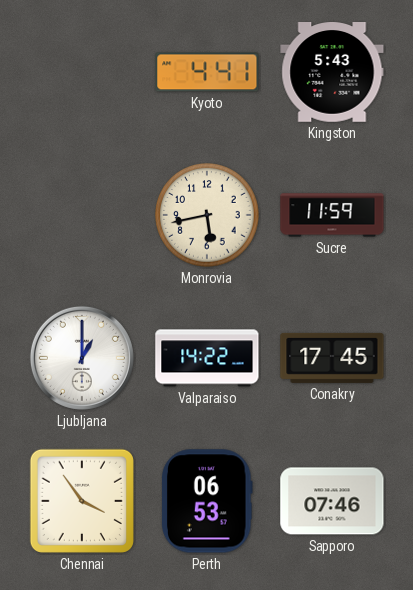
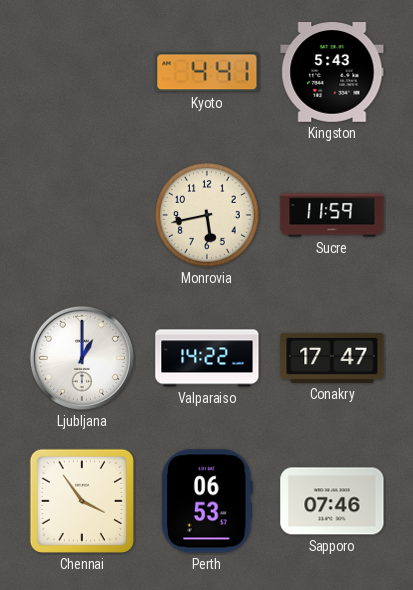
Conakry: 17:45 -> 17:47 (332, 358)
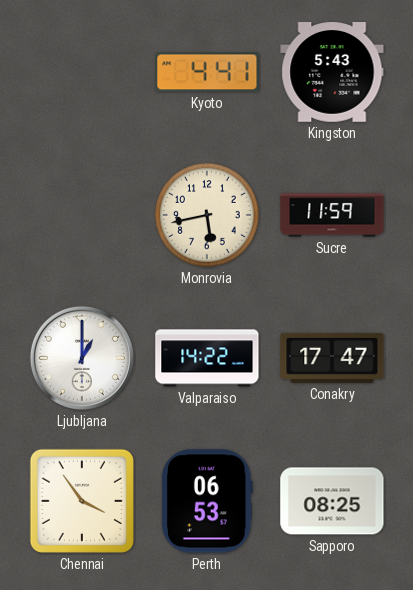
Sapporo: 07:46 -> 08:25 (332, 501)
